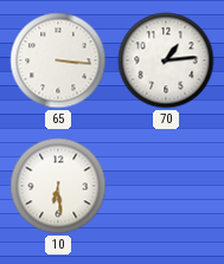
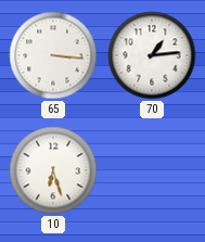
10: 6:29 -> 6:27 (53, 170)
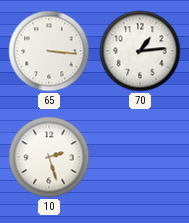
10: 6:27 -> 2:27 (49, 157)
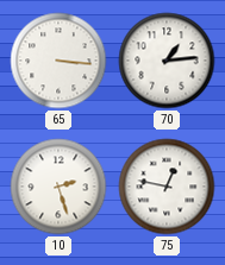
75: none -> 12:47 (167, 187)
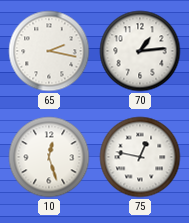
65: 3:16 -> 2:17 (49, 51)
10: 2:27 -> 12:27 (49, 157)
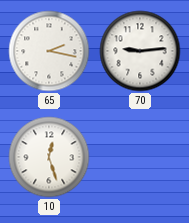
70: 1:14 -> 9:14 (140, 51)
75: 12:47 -> none (140, 157)
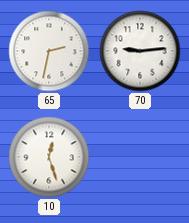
65: 2:17 -> 2:32 (49, 51)
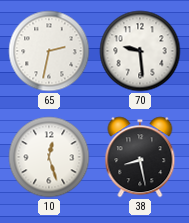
70: 9:14 -> 9:29 (140, 51)
38: none -> 8:28 (140, 157)
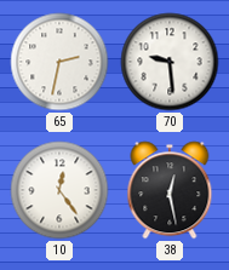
10: 12:27 -> 12:24 (59, 190)
38: 8:28 -> 12:28 (170, 190)
